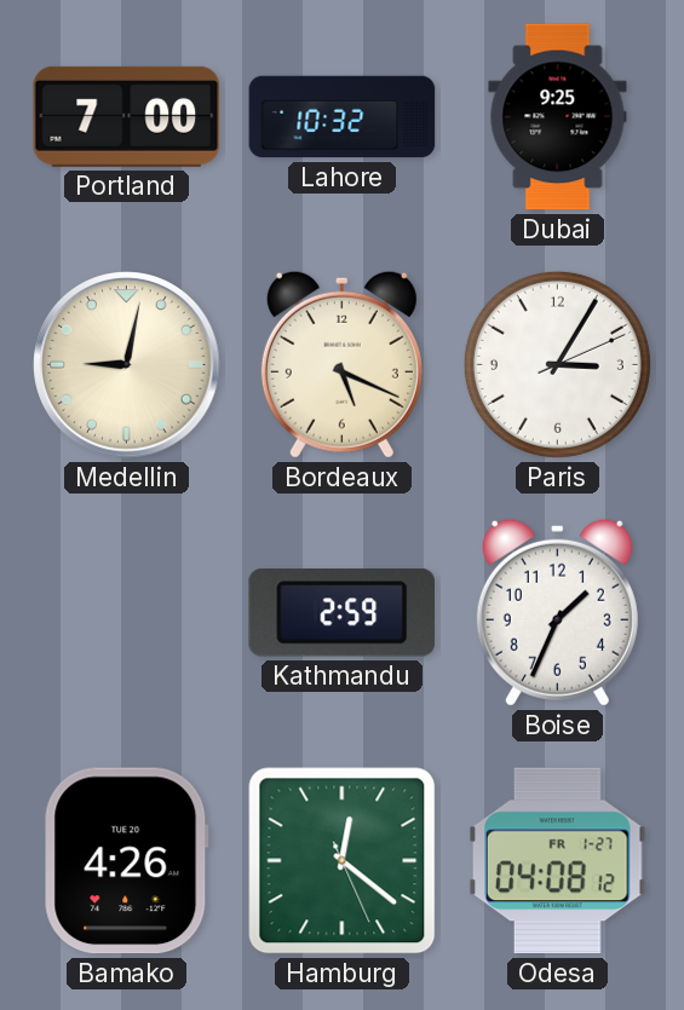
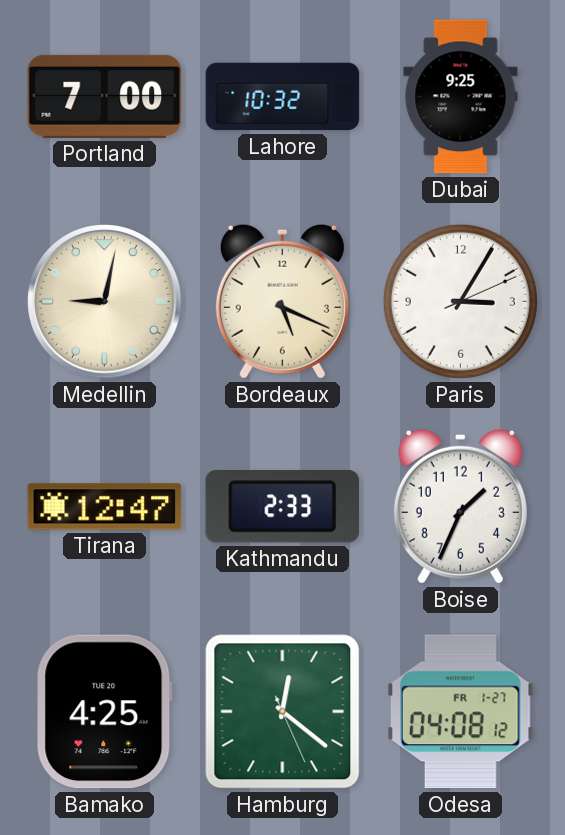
Tirana: none -> 12:47 (105, 507)
Kathmandu: 2:59 -> 2:33 (282, 507)
Bamako: 4:26 -> 4:25 (105, 712)
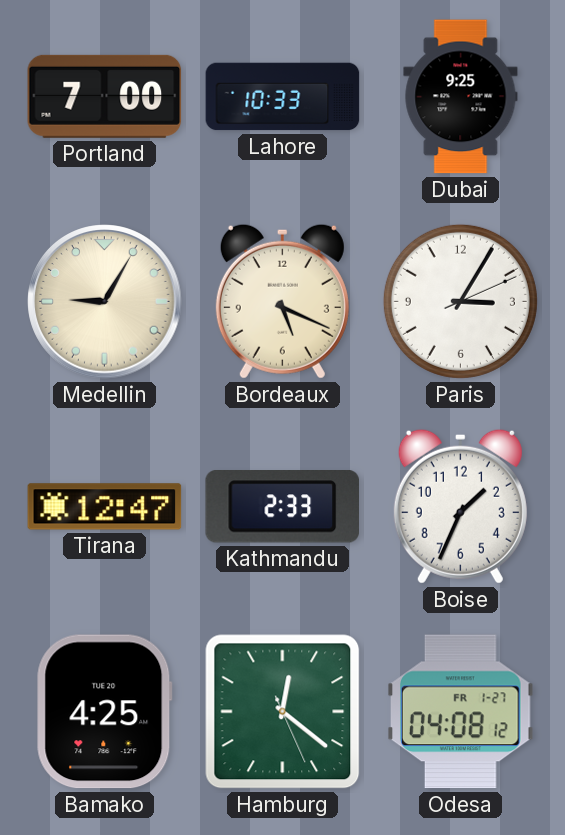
Lahore: 10:32 -> 10:33 (283, 97)
Medellin: 9:02 -> 9:05 (105, 302)
